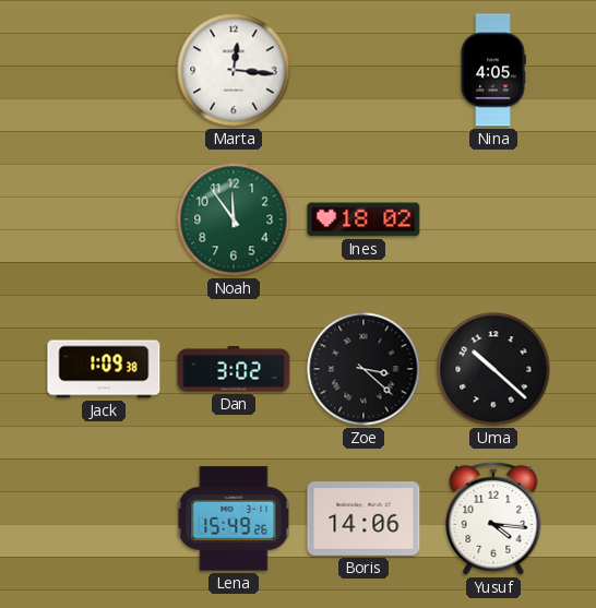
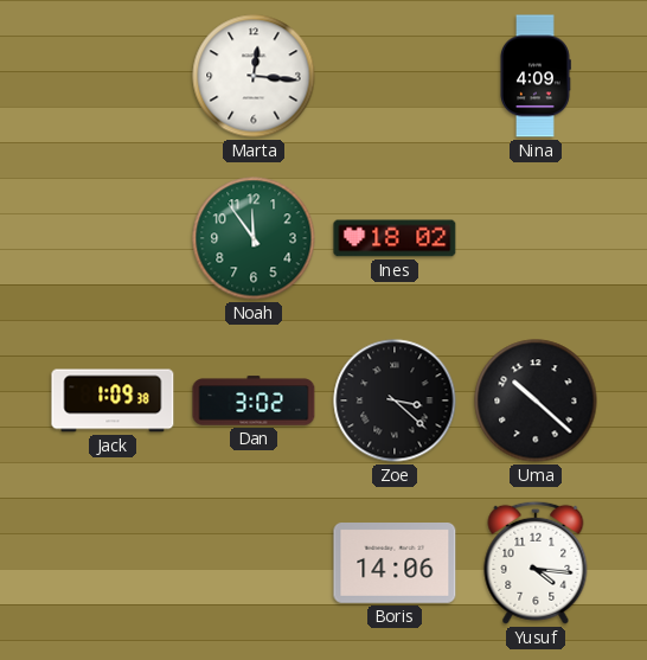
Nina: 4:05 -> 4:09 (536, 76)
Lena: 15:49 -> none (234, 518)
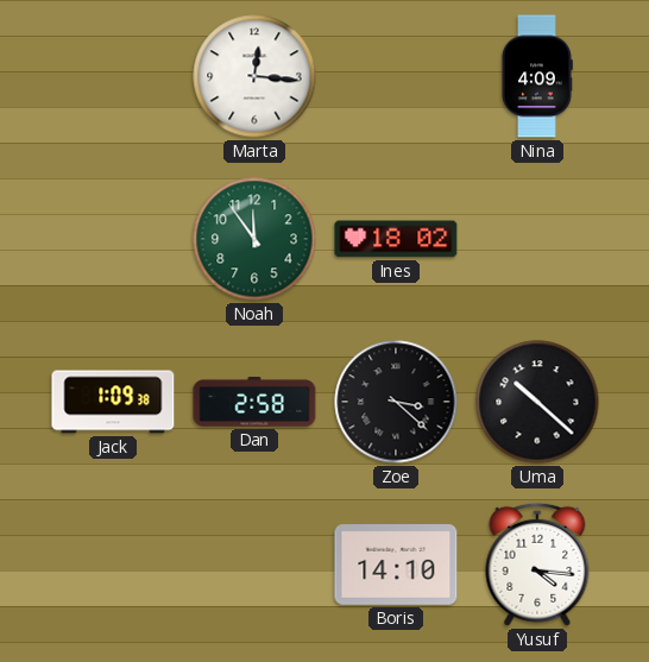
Dan: 3:02 -> 2:58 (254, 402)
Boris: 14:06 -> 14:10 (396, 566)
